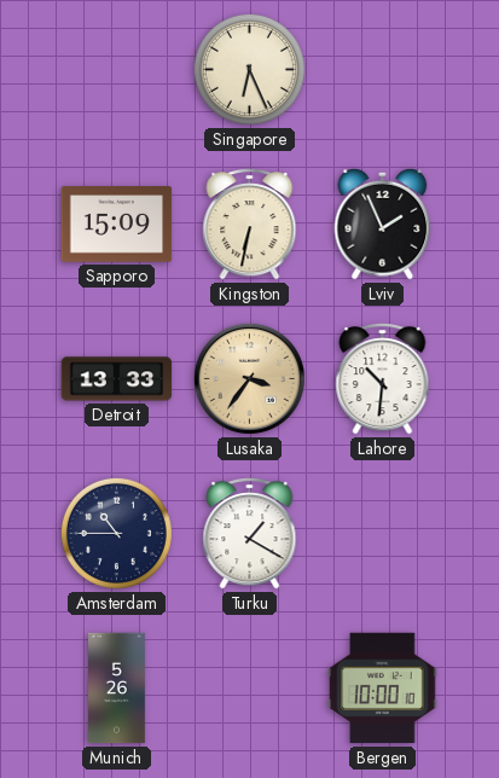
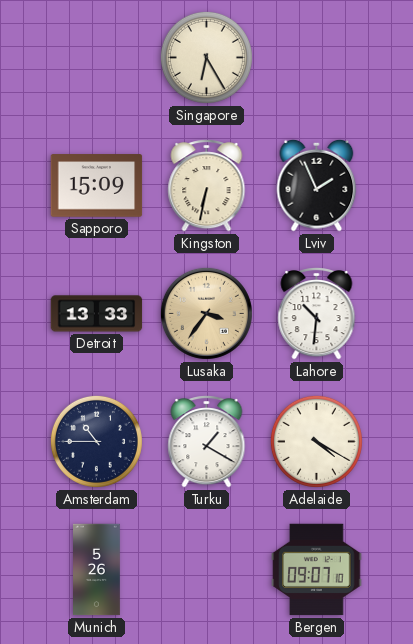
Singapore: 6:26 -> 6:25 (206, 57)
Adelaide: none -> 4:20 (316, 441)
Bergen: 10:00 -> 09:07 (317, 570)
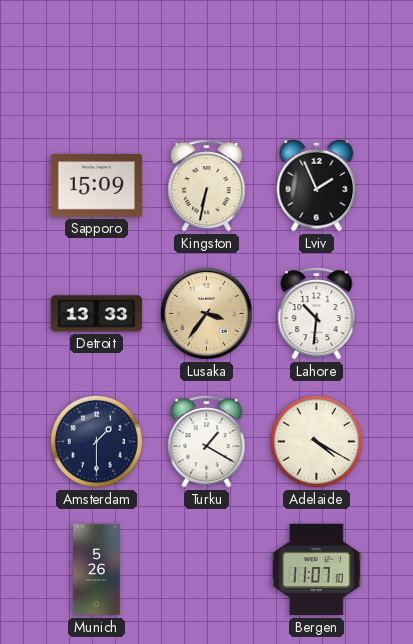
Singapore: 6:25 -> none (206, 57)
Amsterdam: 10:45 -> 1:30 (96, 441)
Bergen: 09:07 -> 11:07 (317, 570)
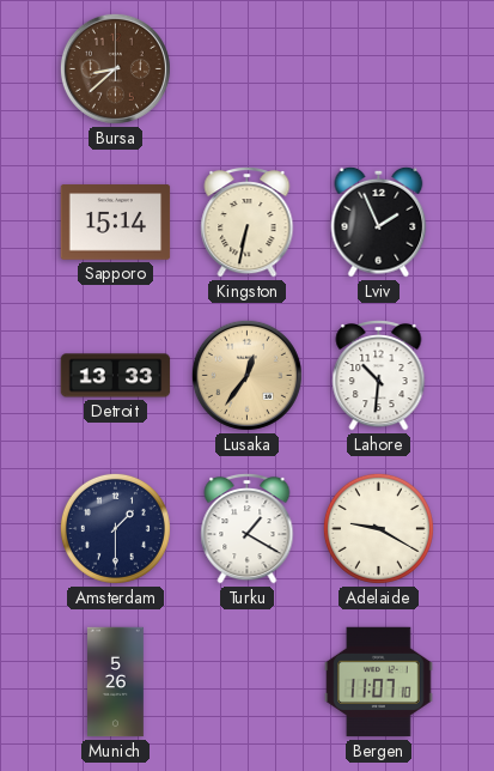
Bursa: none -> 8:38 (115, 68)
Sapporo: 15:09 -> 15:14 (116, 223)
Lusaka: 3:36 -> 12:36 (246, 375)
Adelaide: 4:20 -> 9:20 (378, 528)
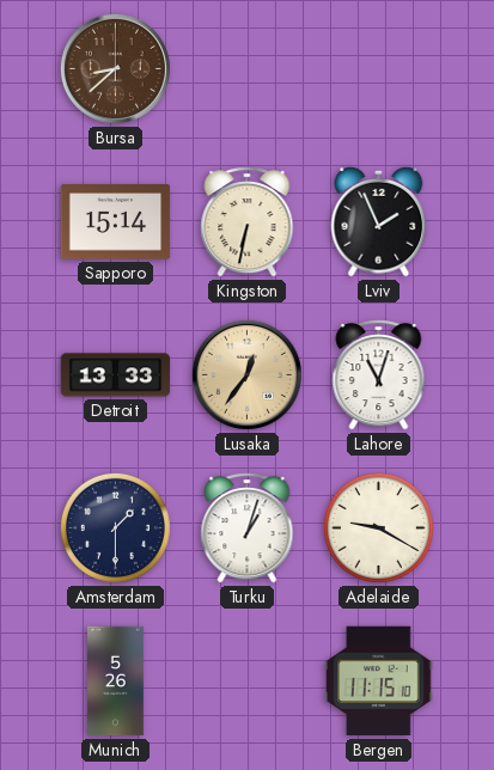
Lahore: 10:31 -> 11:03 (379, 375)
Turku: 1:20 -> 1:03 (248, 528)
Bergen: 11:07 -> 11:15 (379, 682)
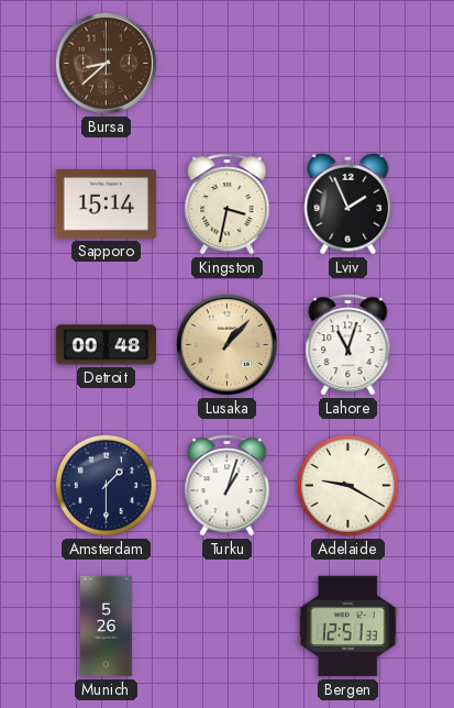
Kingston: 6:32 -> 3:32 (228, 204)
Detroit: 13:33 -> 00:48 (107, 345)
Lusaka: 12:36 -> 1:07 (226, 344)
Bergen: 11:15 -> 12:51 (348, 627)
